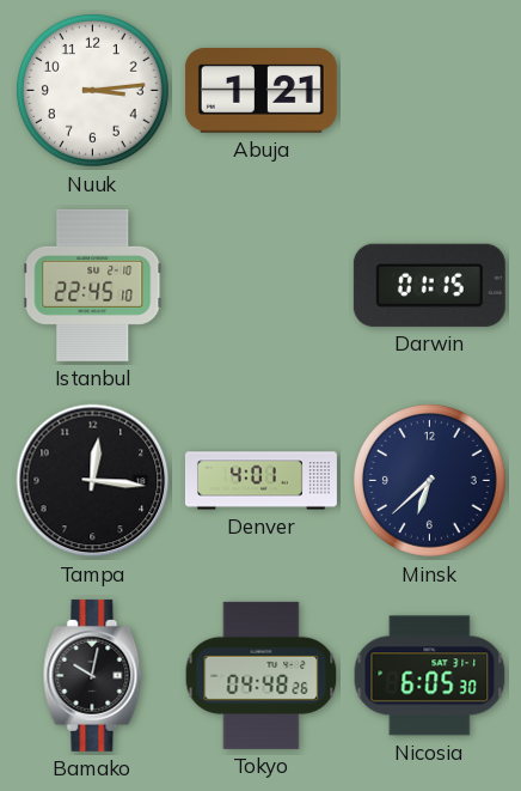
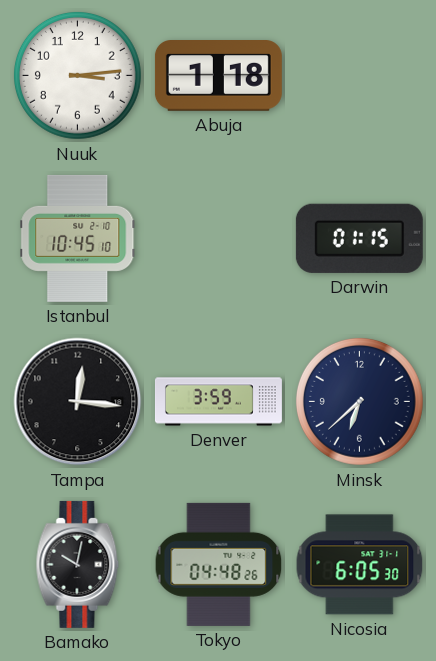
Abuja: 1:21 -> 1:18 (218, 76)
Istanbul: 22:45 -> 10:45 (78, 238)
Denver: 4:01 -> 3:59 (218, 402)
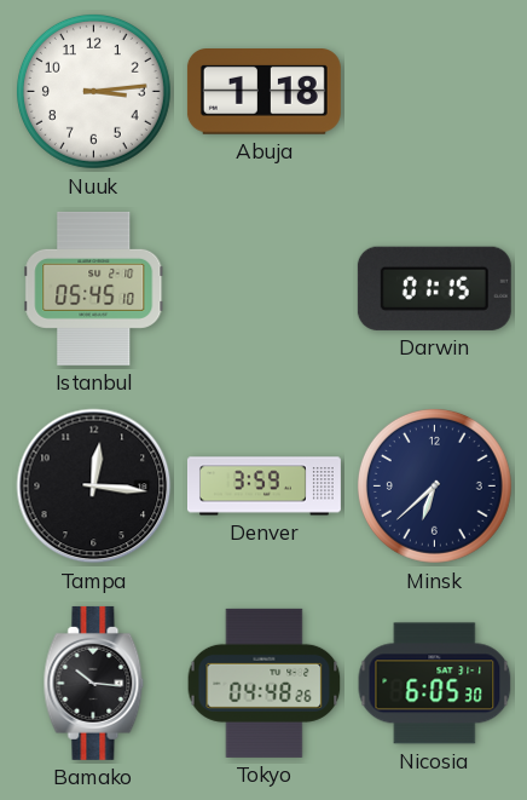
Istanbul: 10:45 -> 05:45 (94, 288)
Bamako: 10:02 -> 10:16 (94, 683)
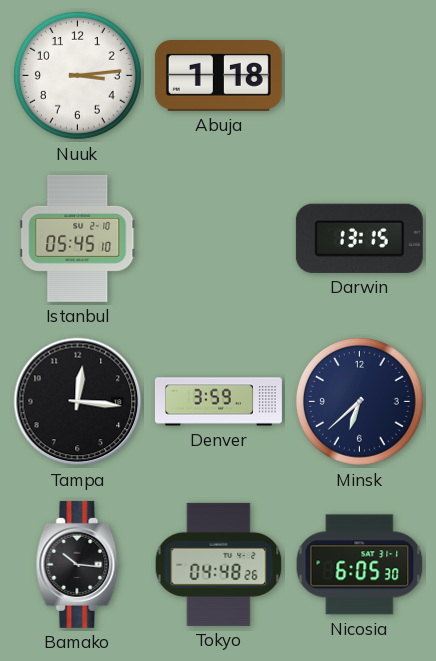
Darwin: 01:15 -> 13:15 (359, 238)
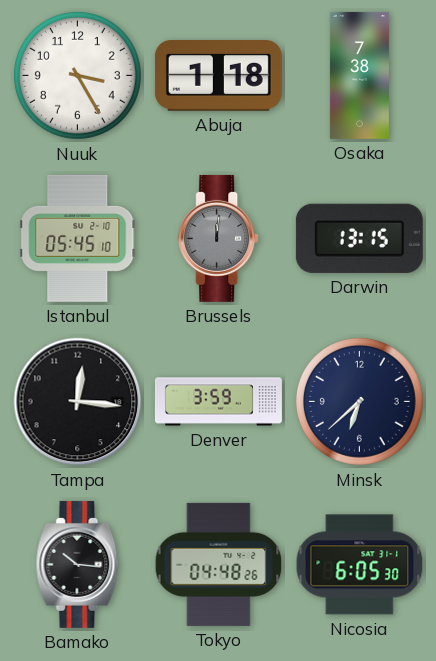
Nuuk: 3:14 -> 3:25 (77, 75)
Osaka: none -> 7:38 (359, 75)
Brussels: none -> 12:01 (219, 238)
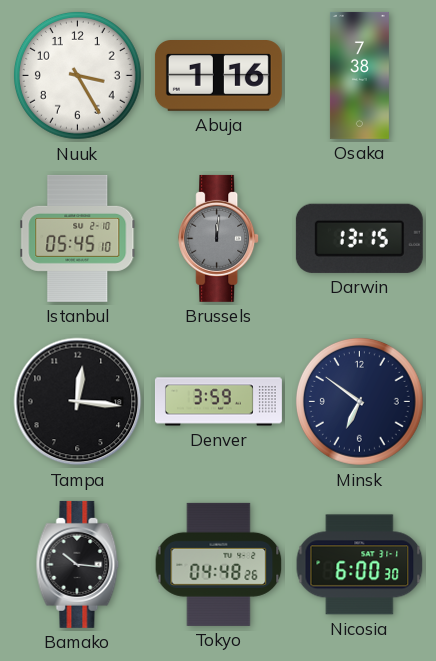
Abuja: 1:18 -> 1:16 (218, 76)
Minsk: 6:38 -> 6:51 (359, 401)
Nicosia: 6:05 -> 6:00 (360, 565)
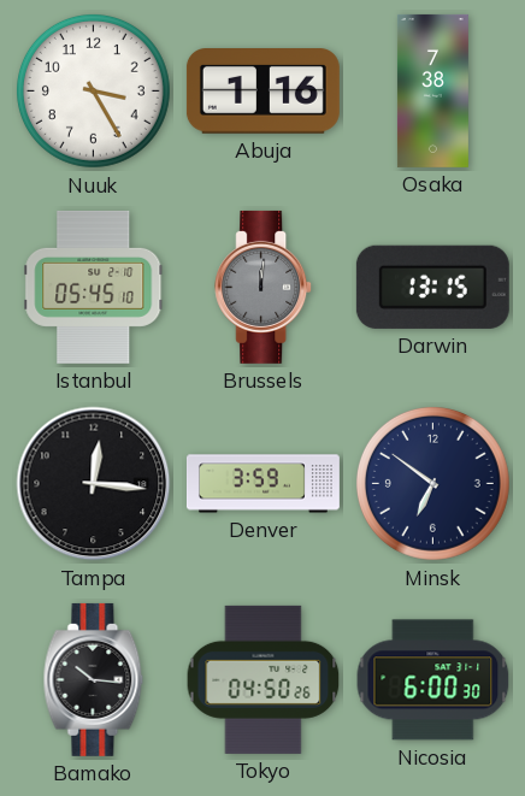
Tokyo: 04:48 -> 04:50 (264, 679)
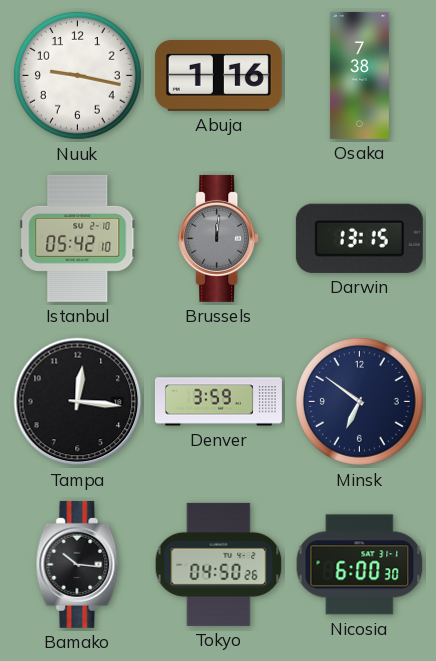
Nuuk: 3:25 -> 9:17 (77, 75)
Istanbul: 05:45 -> 05:42 (78, 238)
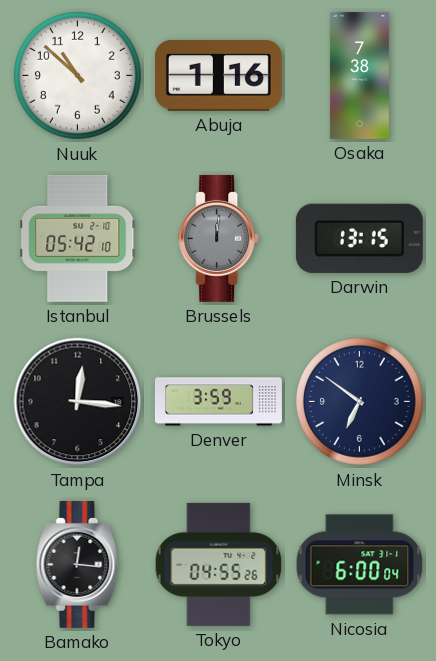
Nuuk: 9:17 -> 10:52 (77, 75)
Bamako: 10:16 -> 12:16 (78, 564)
Tokyo: 04:50 -> 04:55 (219, 564)
Nicosia: 6:00:30 -> 6:00:04 (360, 565)
